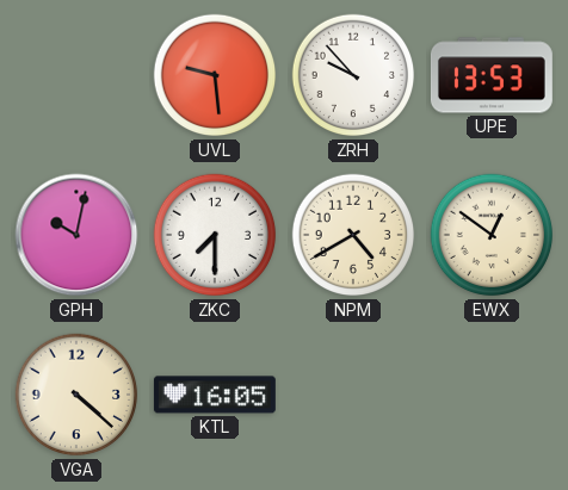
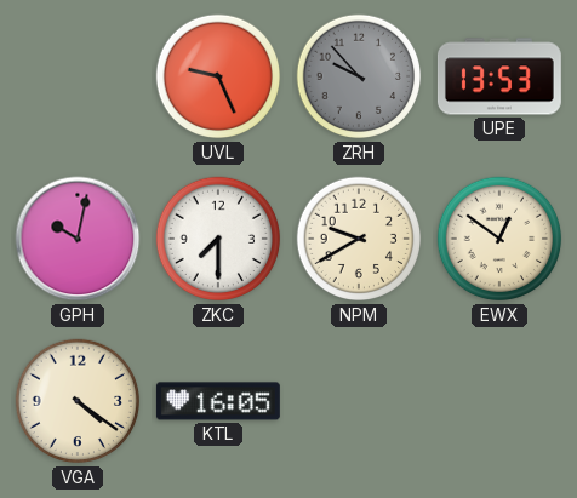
UVL: 9:29 -> 9:26 (218, 76)
ZRH dial: white -> grey (359, 76)
NPM: 4:40 -> 9:40 (359, 239)
VGA: 4:22 -> 4:21 (78, 401)
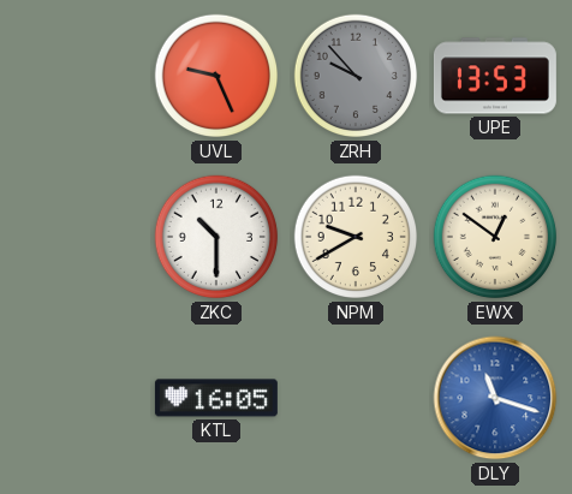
GPH: 10:02 -> none (78, 239)
ZKC: 7:30 -> 10:30 (216, 237)
VGA: 4:21 -> none (78, 401)
DLY: none -> 11:18 (495, 398)
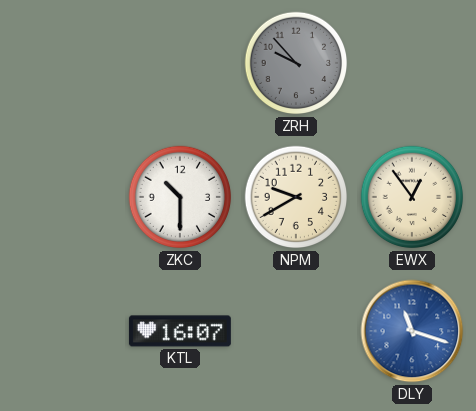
UVL: 9:26 -> none (216, 76)
UPE: 13:53 -> none (495, 76)
EWX: 12:51 -> 12:54 (412, 197)
KTL: 16:05 -> 16:07 (180, 331)
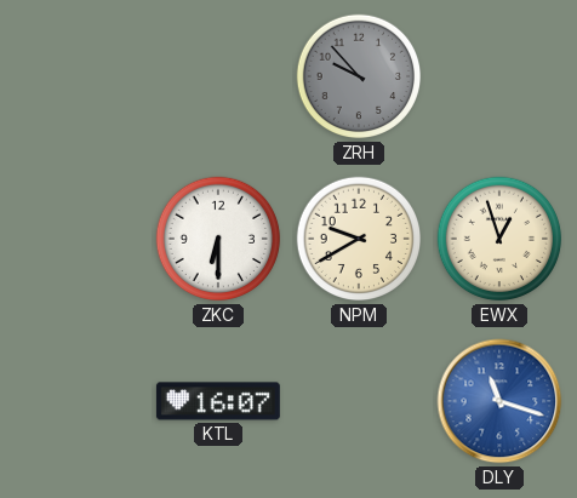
ZKC: 10:30 -> 6:30 (218, 239)
EWX: 12:54 -> 12:57 (499, 239)
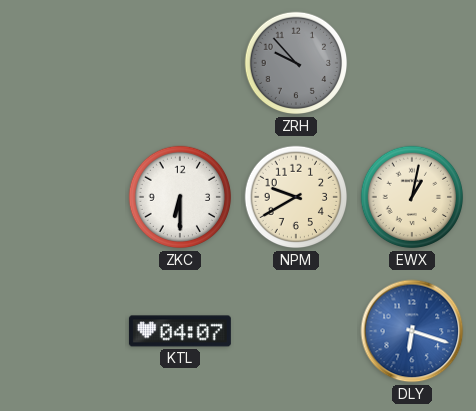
EWX: 12:57 -> 1:02 (412, 197)
KTL: 16:07 -> 04:07 (180, 331)
DLY: 11:18 -> 6:18 (412, 331)
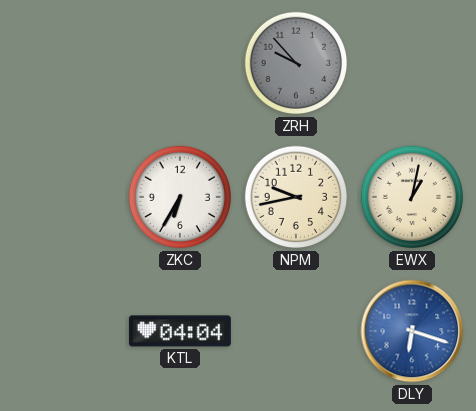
ZKC: 6:30 -> 6:35 (180, 197)
NPM: 9:40 -> 9:43 (296, 197)
KTL: 04:07 -> 04:04 (180, 331)
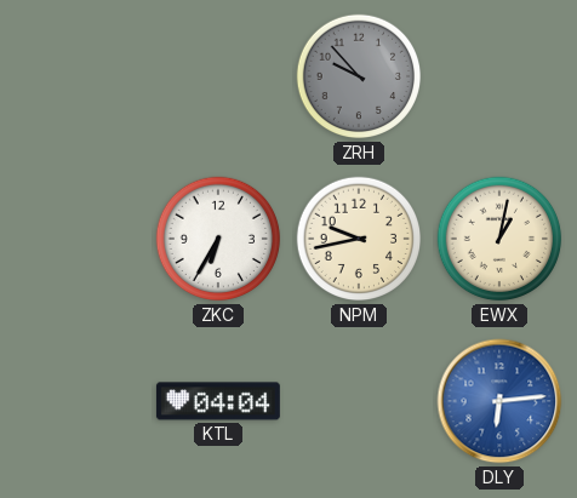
DLY: 6:18 -> 6:14 (499, 401)
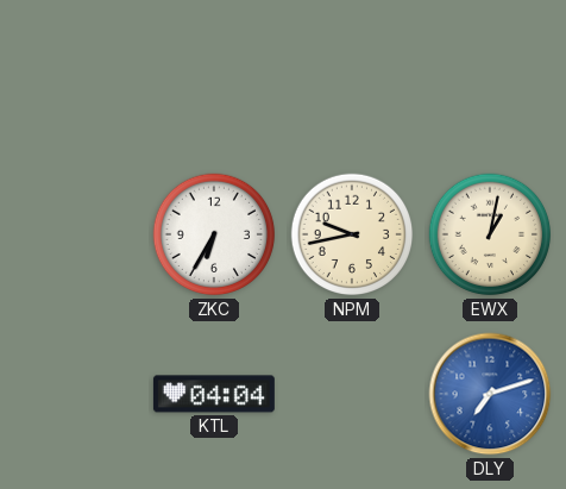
ZRH: 9:53 -> none (359, 76)
DLY: 6:14 -> 7:12 (490, 394)
